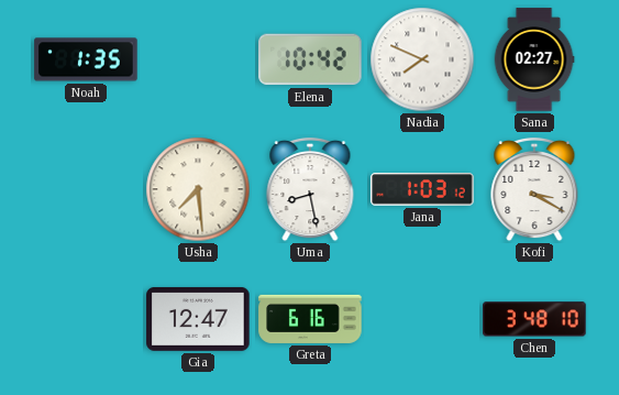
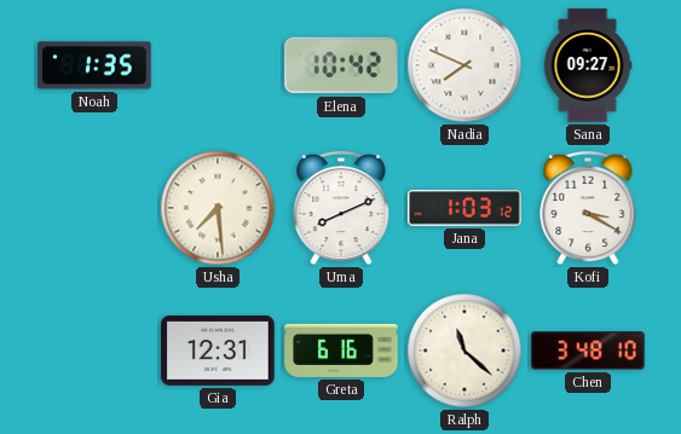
Sana: 02:27 -> 09:27 (588, 65)
Uma: 8:28 -> 8:11 (341, 208)
Gia: 12:47 -> 12:31 (218, 351)
Ralph: none -> 11:22 (464, 351)
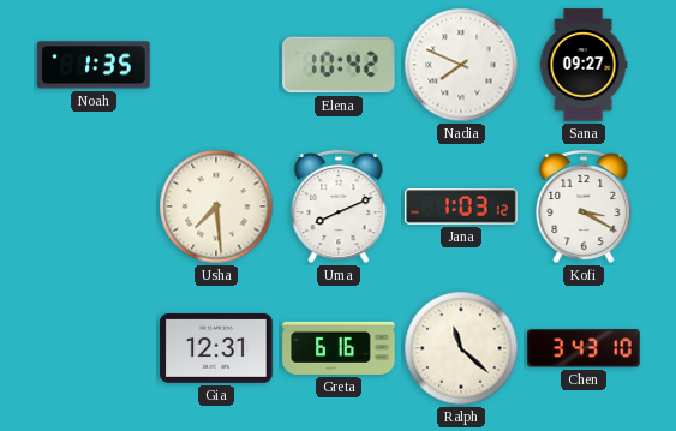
Chen: 3:48 -> 3:43 (584, 348)
